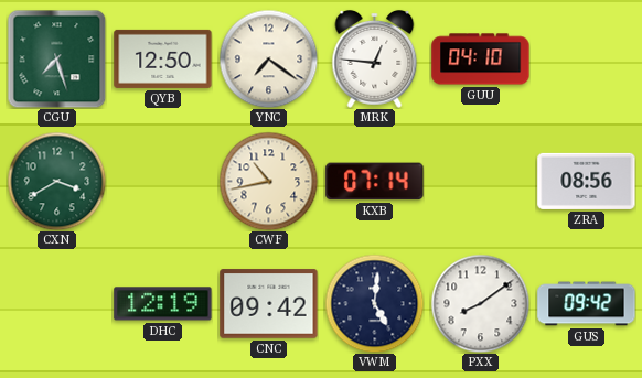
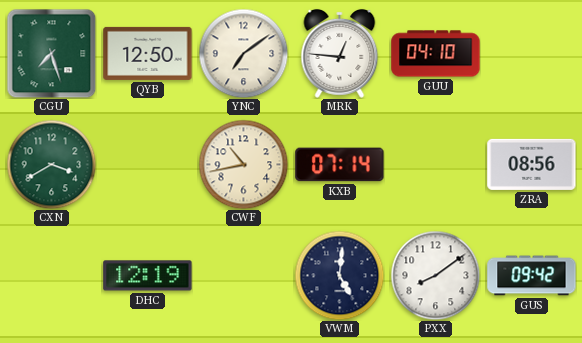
YNC: 7:21 -> 7:09 (243, 53)
CNC: 09:42 -> none (269, 304)
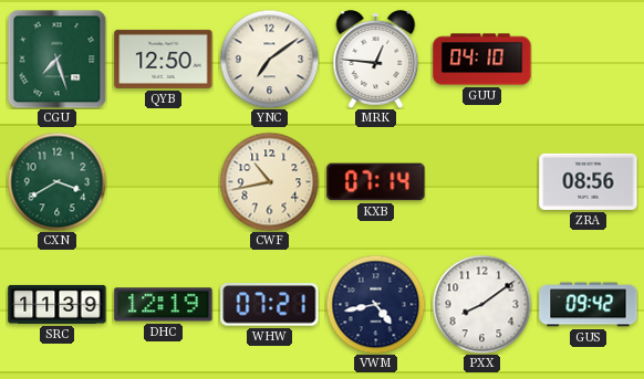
SRC: none -> 11:39 (58, 304)
WHW: none -> 07:21 (270, 305)
VWM: 5:01 -> 4:43 (375, 304)
